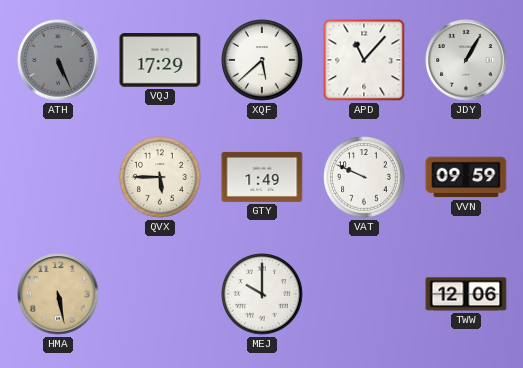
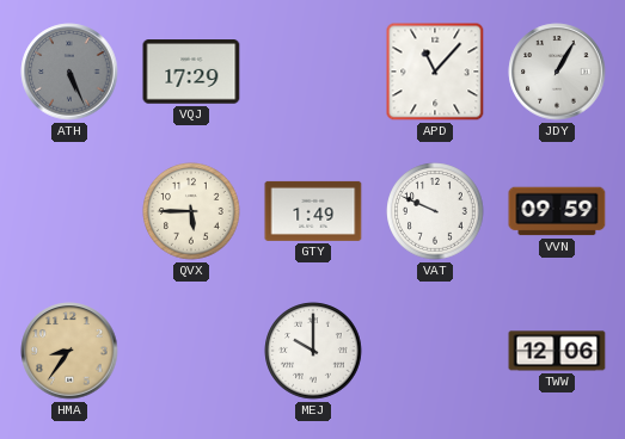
XQF: 5:38 -> none (262, 60)
HMA: 5:28 -> 8:36 (69, 351)
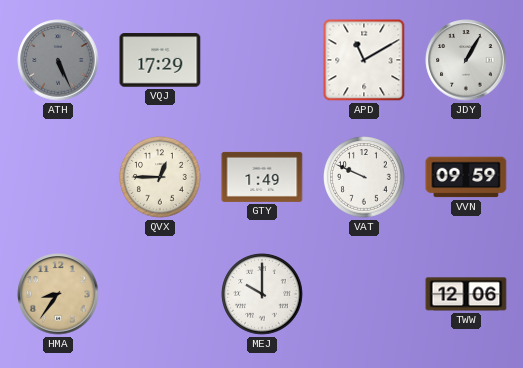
APD: 11:07 -> 11:10 (364, 60)
QVX: 5:45 -> 12:45 (160, 177)
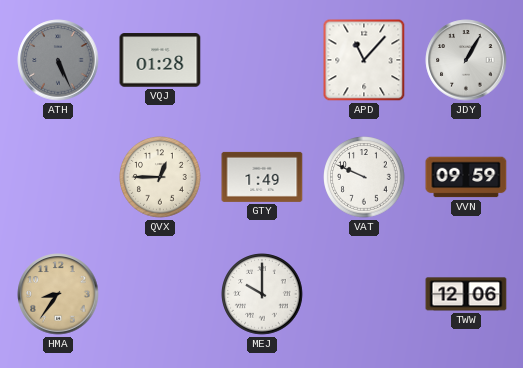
VQJ: 17:29 -> 01:28 (160, 60)
APD: 11:10 -> 11:07 (364, 60)
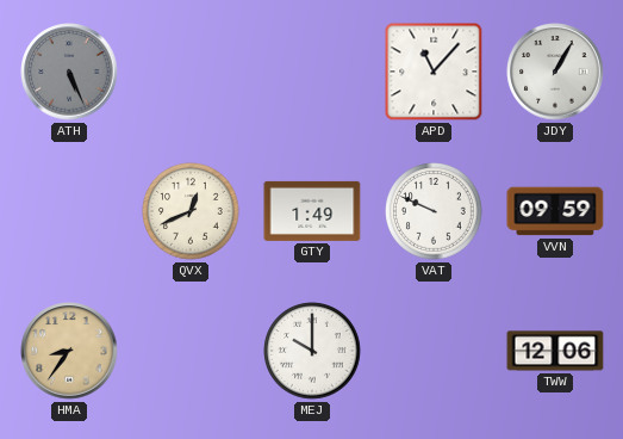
VQJ: 01:28 -> none (160, 60)
QVX: 12:45 -> 12:41 (191, 211)
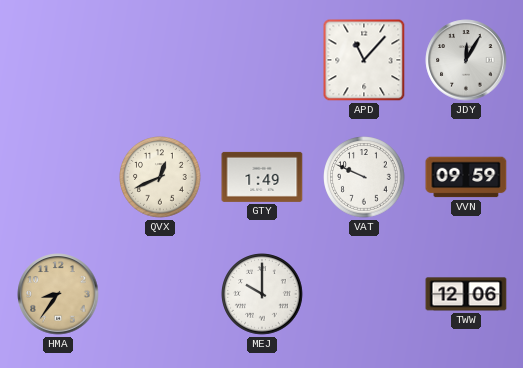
ATH: 5:26 -> none (69, 72)
JDY: 1:05 -> 12:05 (466, 60)
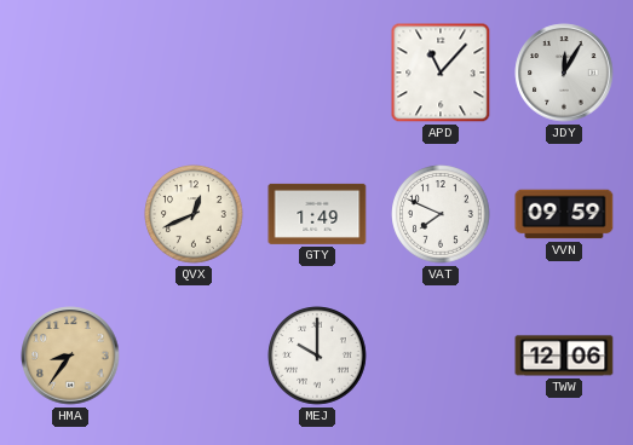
VAT: 9:49 -> 7:49 (441, 214)
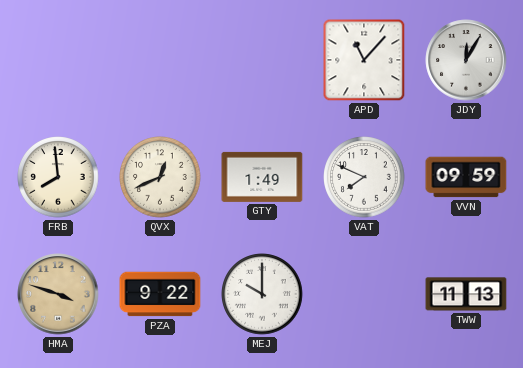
FRB: none -> 7:59 (58, 177)
HMA: 8:36 -> 3:48 (58, 294)
PZA: none -> 9:22 (160, 294)
TWW: 12:06 -> 11:13 (466, 294)
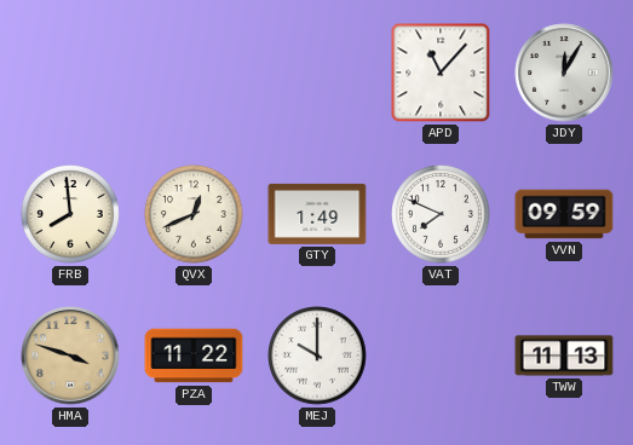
PZA: 9:22 -> 11:22 (194, 356)
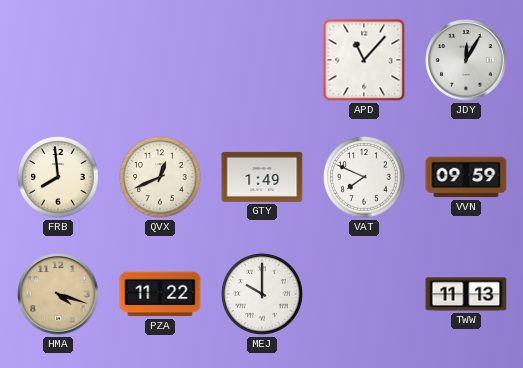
HMA: 3:48 -> 4:18 (58, 294)
